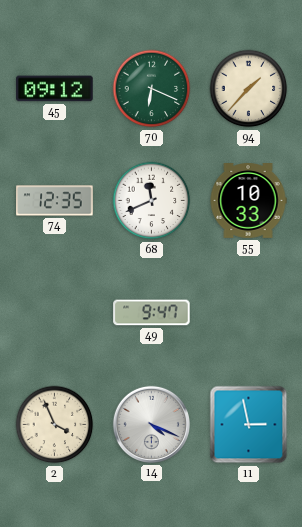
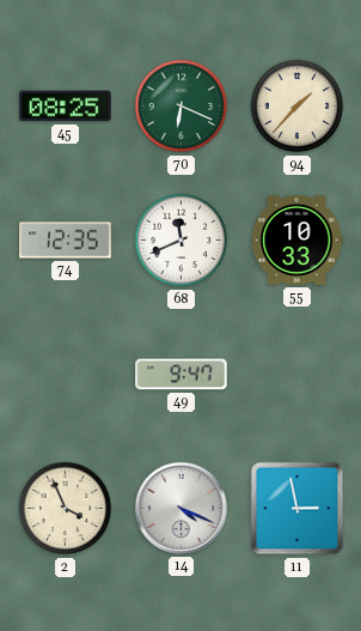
45: 09:12 -> 08:25 (66, 107)
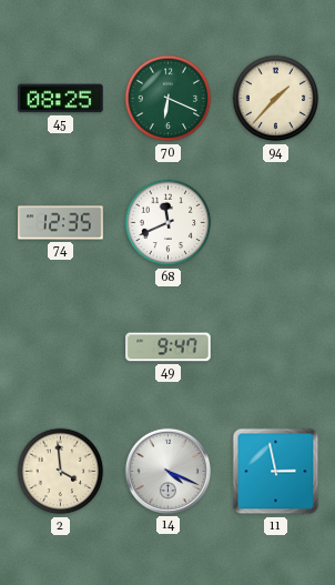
55: 10:33 -> none (296, 241)
2: 3:56 -> 3:59 (61, 472)
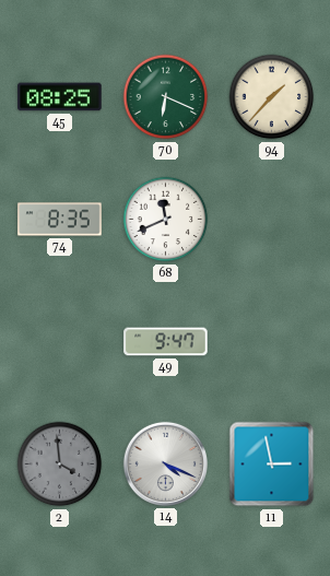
74: 12:35 -> 8:35 (60, 220)
2 dial: cream -> grey (60, 465)
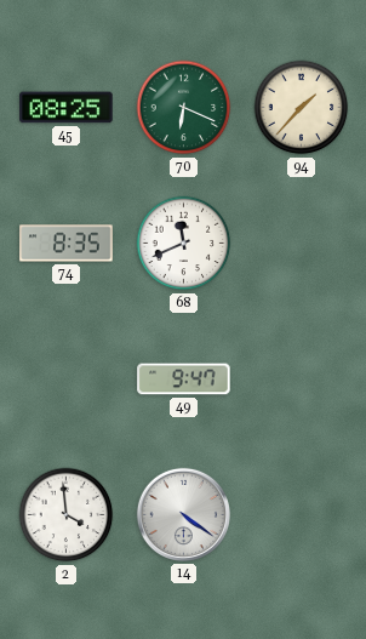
2 dial: grey -> white (67, 515)
14: 4:19 -> 4:21 (183, 514)
11: 2:58 -> none (272, 465)
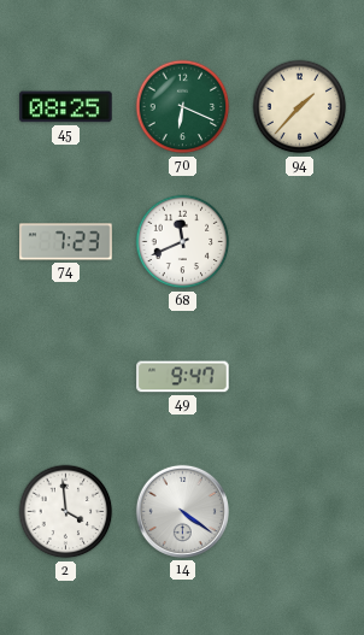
74: 8:35 -> 7:23 (66, 242)
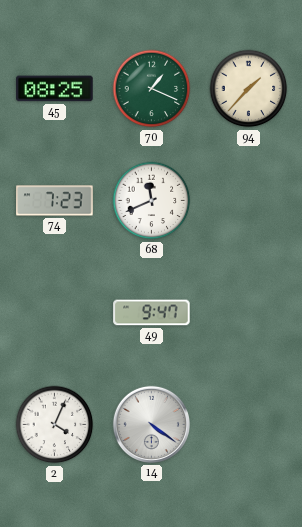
70: 6:19 -> 1:19 (152, 89)
2: 3:59 -> 4:04 (55, 425)
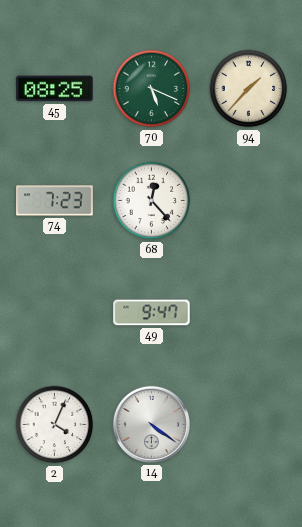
70: 1:19 -> 5:19 (152, 89)
68: 11:41 -> 12:23 (152, 201)
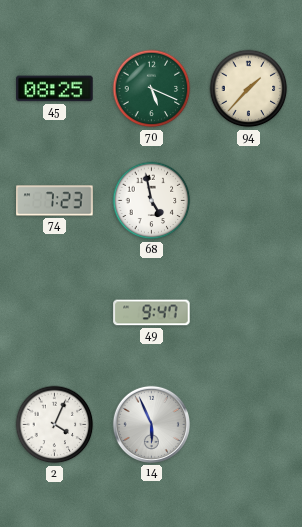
68: 12:23 -> 4:58 (152, 201)
14: 4:21 -> 5:56 (151, 424)
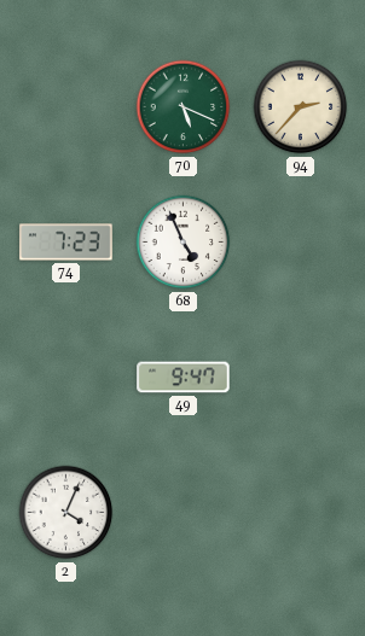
45: 08:25 -> none (55, 89)
94: 1:37 -> 2:37 (301, 107)
68: 4:58 -> 4:56 (184, 243)
14: 5:56 -> none (151, 424)
